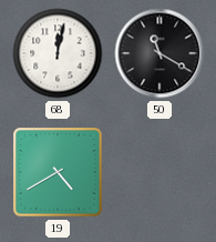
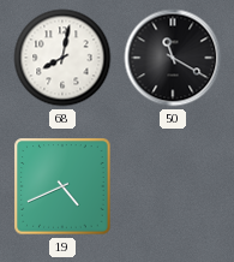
68: 12:02 -> 8:02 (62, 58)
19: 4:40 -> 4:41 (62, 186)
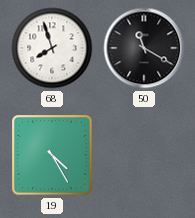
68: 8:02 -> 7:57 (52, 48)
19: 4:41 -> 4:25 (52, 155)
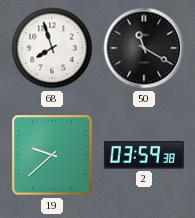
19: 4:25 -> 9:38 (52, 155)
2: none -> 03:59 (144, 155)
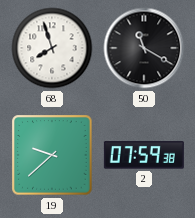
2: 03:59 -> 07:59 (144, 155)
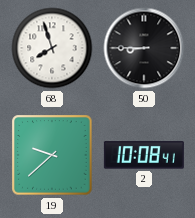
50: 11:20 -> 8:45 (144, 48)
2: 07:59 -> 10:08 (144, 155)
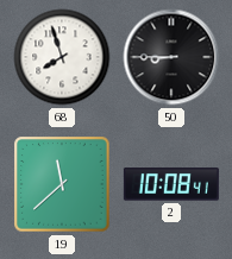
19: 9:38 -> 11:38 (62, 184)
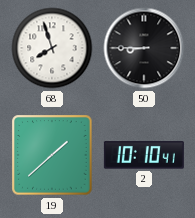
19: 11:38 -> 1:38 (52, 155)
2: 10:08 -> 10:10 (144, 155)
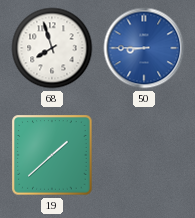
50 dial: black -> blue (144, 48)
2: 10:10 -> none (144, 155)
